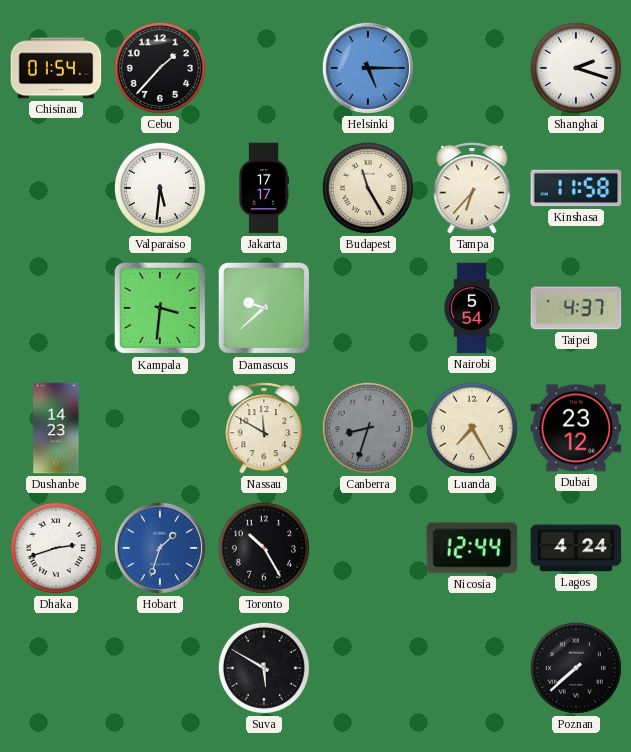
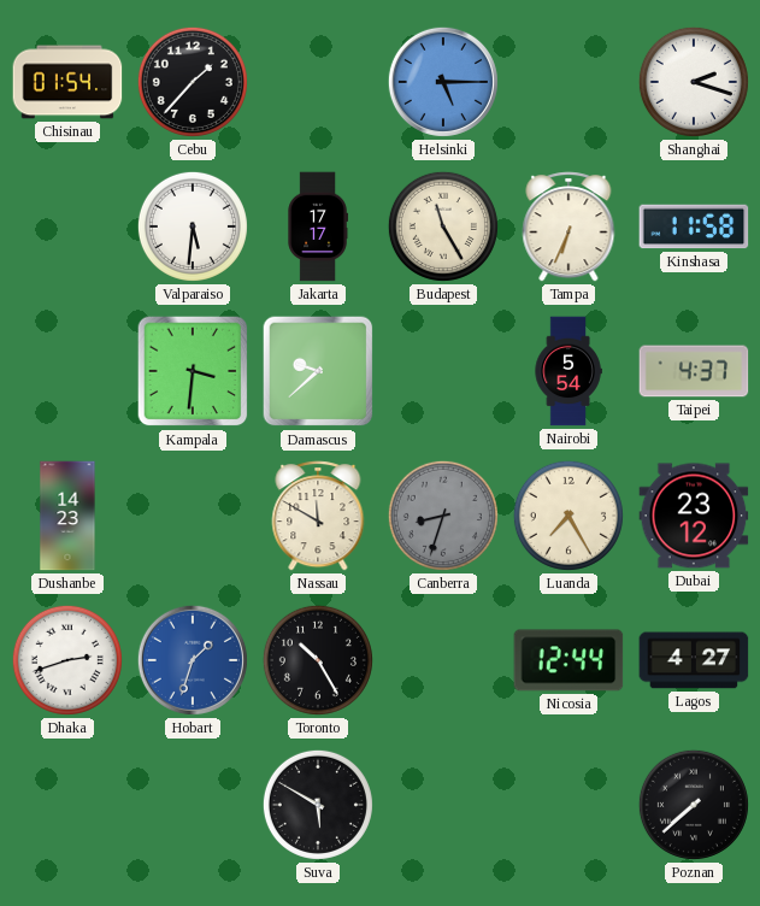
Tampa: 6:37 -> 6:34 (568, 226)
Lagos: 4:24 -> 4:27 (694, 660)
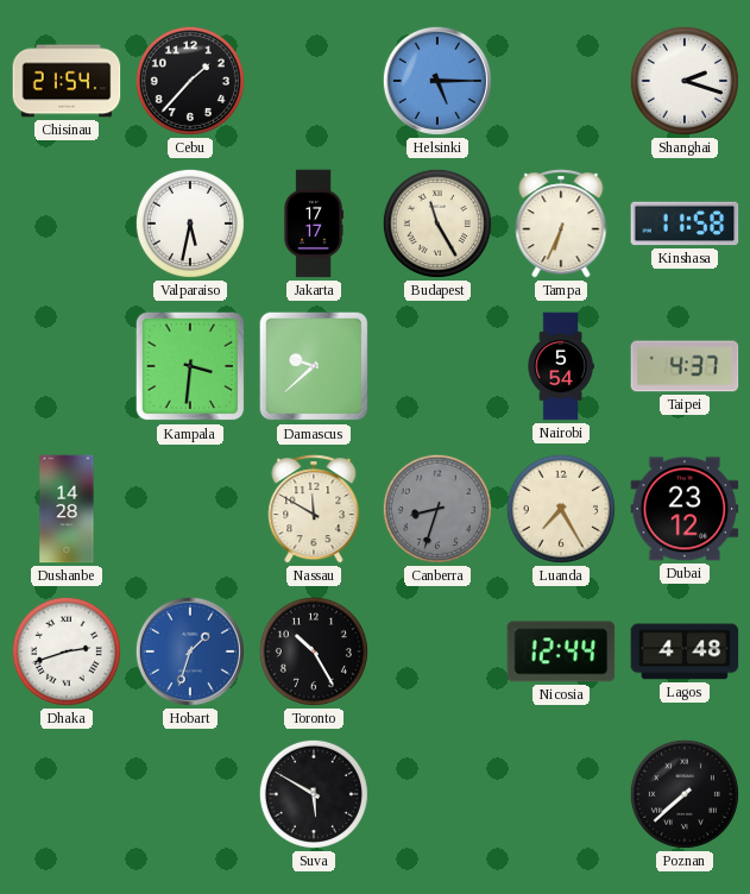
Chisinau: 01:54 -> 21:54 (67, 81)
Valparaiso: 5:31 -> 5:32 (190, 223)
Dushanbe: 14:23 -> 14:28 (67, 509)
Lagos: 4:27 -> 4:48 (685, 651)
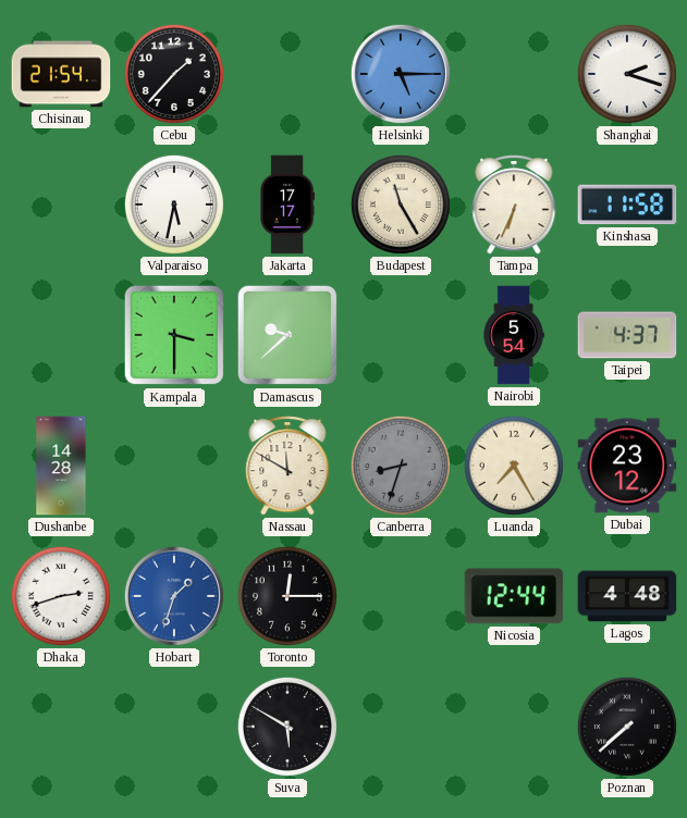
Kampala: 3:31 -> 3:30 (174, 335)
Toronto: 10:25 -> 12:15 (287, 596)
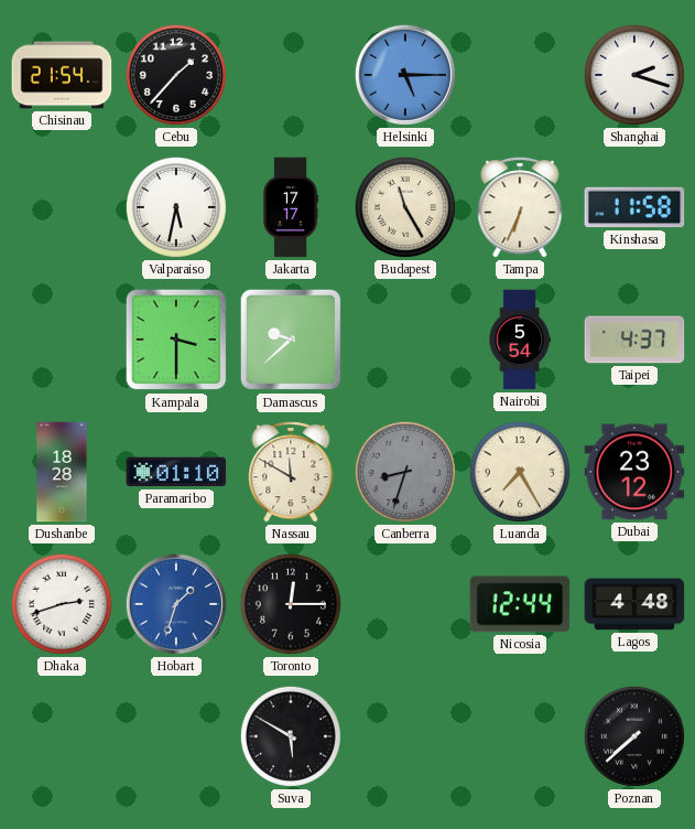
Dushanbe: 14:28 -> 18:28 (62, 472)
Paramaribo: none -> 01:10 (176, 472)
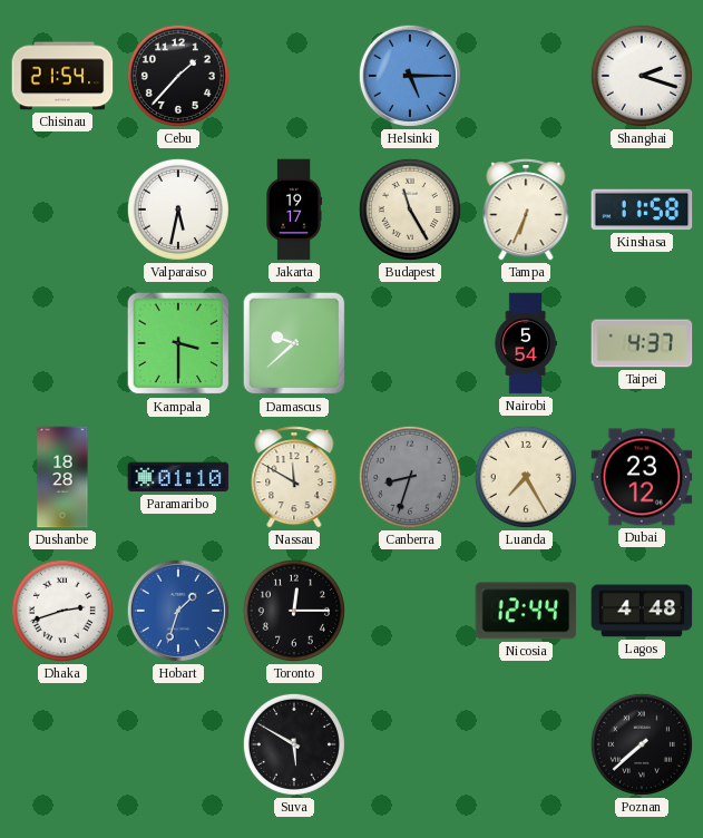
Jakarta: 17:17 -> 19:17 (294, 209)
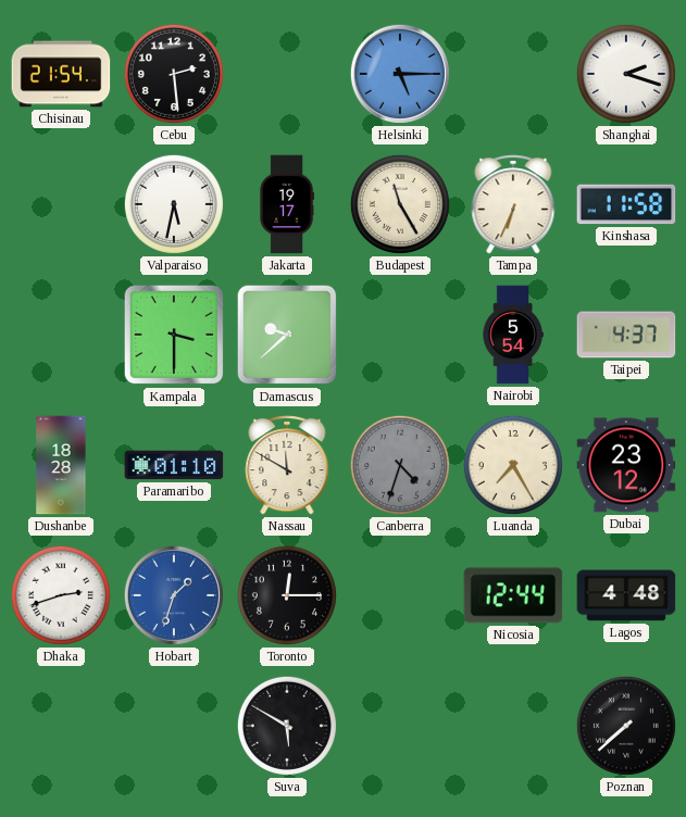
Cebu: 1:37 -> 2:29 (174, 74)
Canberra: 8:33 -> 4:33 (400, 465)
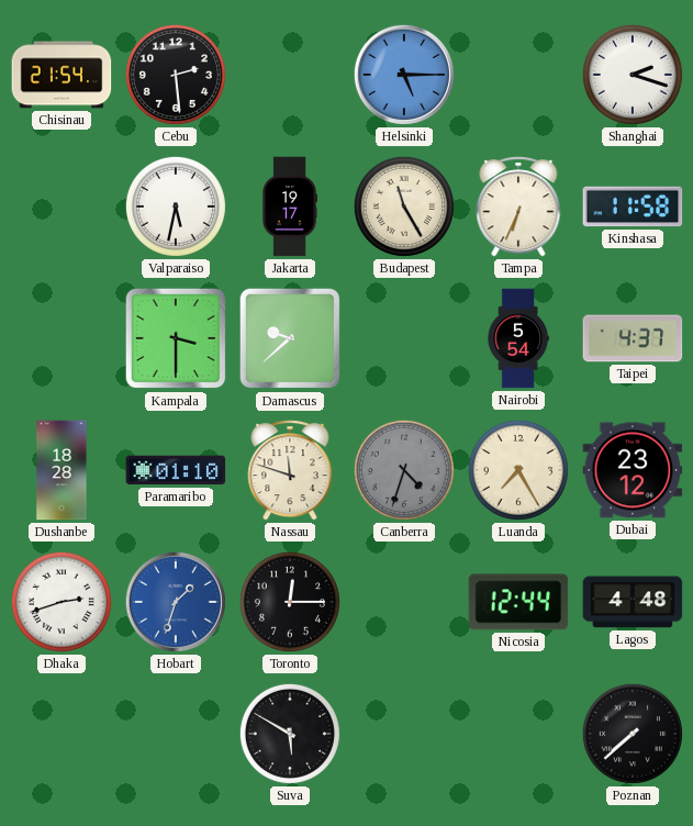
Nassau: 11:50 -> 11:48 (290, 470)
